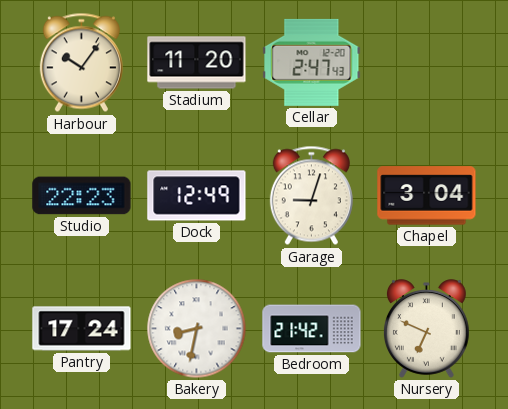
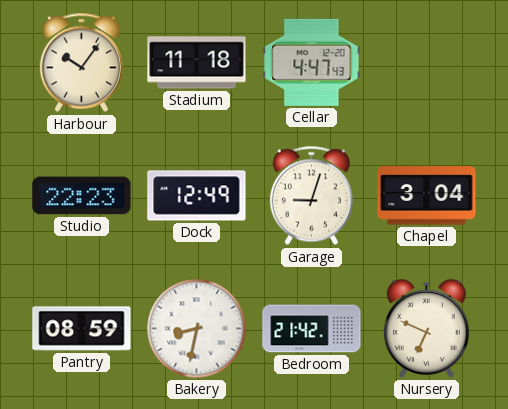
Stadium: 11:20 -> 11:18 (197, 63)
Cellar: 2:47 -> 4:47 (312, 62)
Pantry: 17:24 -> 08:59 (82, 329)
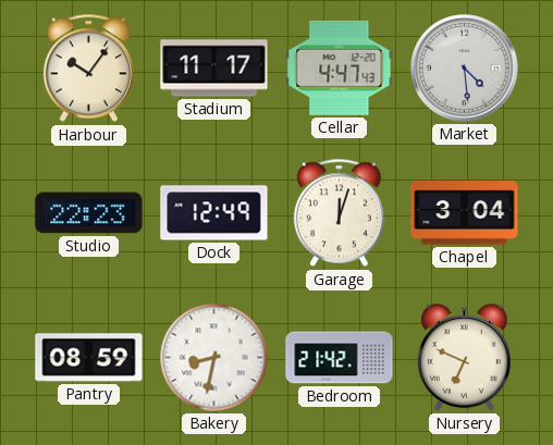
Stadium: 11:18 -> 11:17 (214, 69)
Market: none -> 4:29 (465, 69)
Garage: 9:03 -> 12:03 (339, 213)
